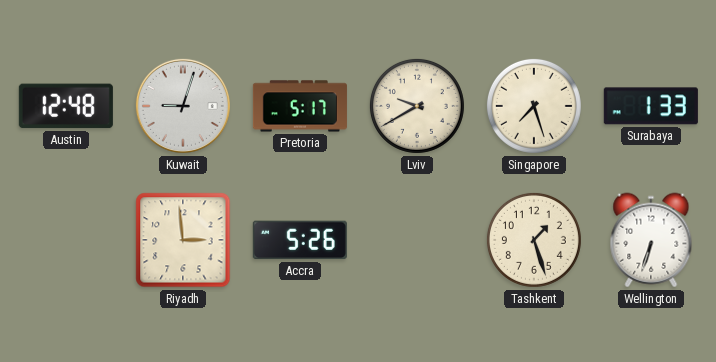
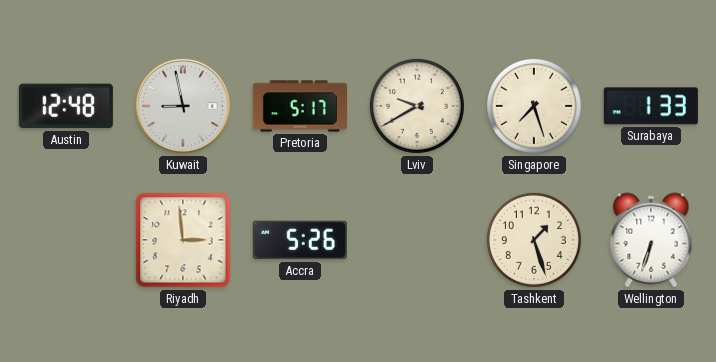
Kuwait: 9:03 -> 8:58 (183, 106)
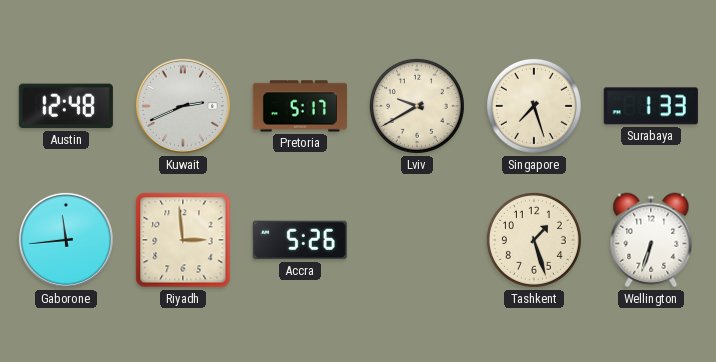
Kuwait: 8:58 -> 2:41 (183, 106)
Gaborone: none -> 11:44 (66, 240)
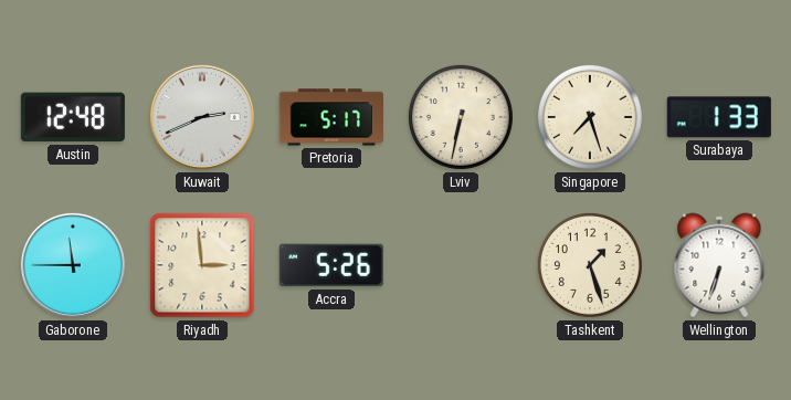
Lviv: 9:40 -> 6:32 (461, 117)
Gaborone: 11:44 -> 11:45 (73, 265)
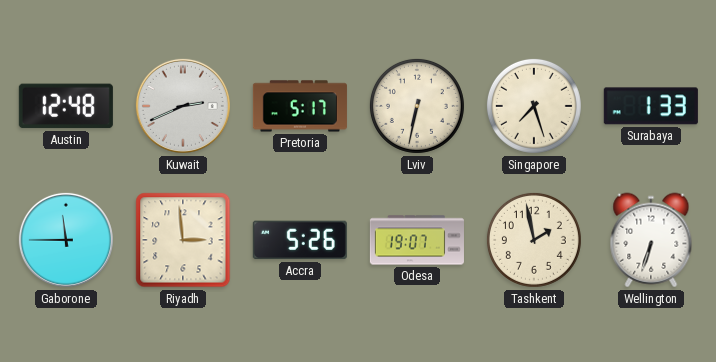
Odesa: none -> 19:07 (417, 240)
Tashkent: 1:27 -> 1:58 (534, 240)
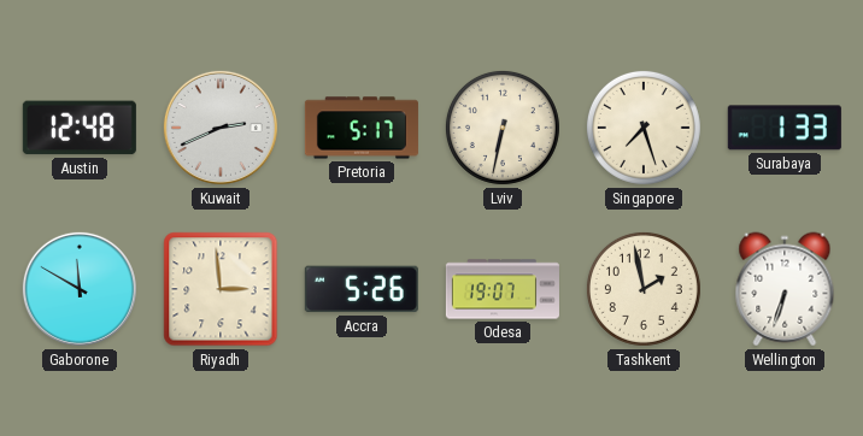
Gaborone: 11:45 -> 11:50 (80, 289)
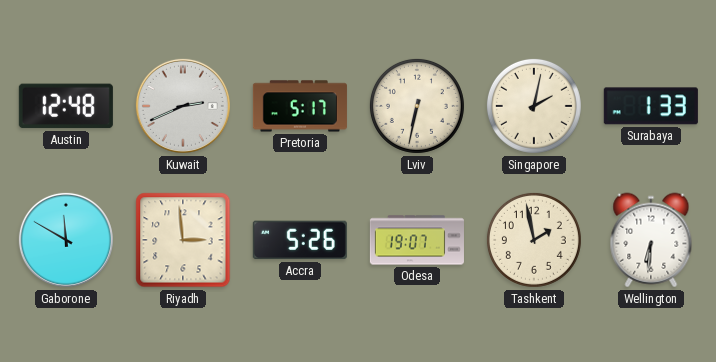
Singapore: 7:27 -> 2:02 (534, 106)
Wellington: 6:33 -> 6:31 (651, 240)
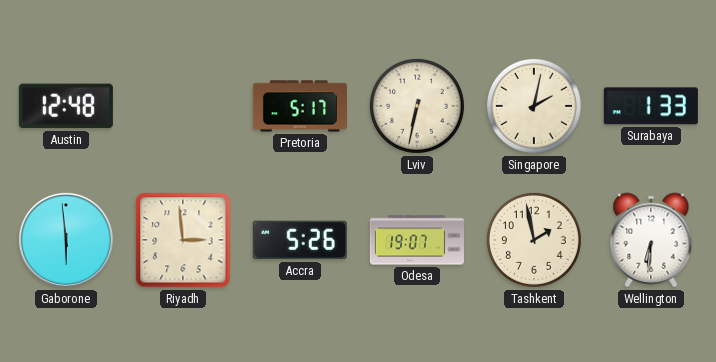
Kuwait: 2:41 -> none (183, 106)
Gaborone: 11:50 -> 5:59 (66, 240)
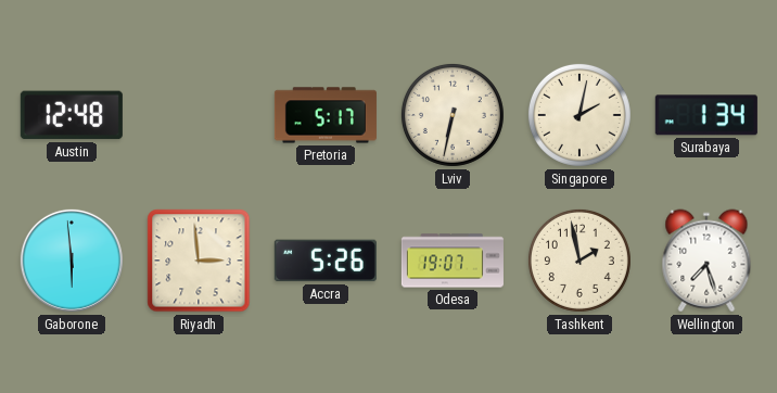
Surabaya: 1:33 -> 1:34 (706, 115)
Wellington: 6:31 -> 7:27 (706, 261)
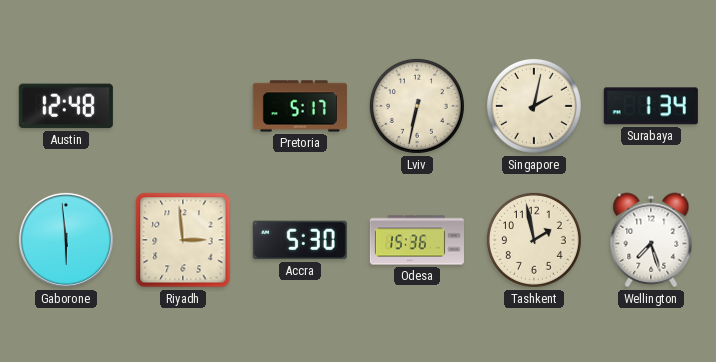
Accra: 5:26 -> 5:30 (300, 240)
Odesa: 19:07 -> 15:36 (417, 240)
